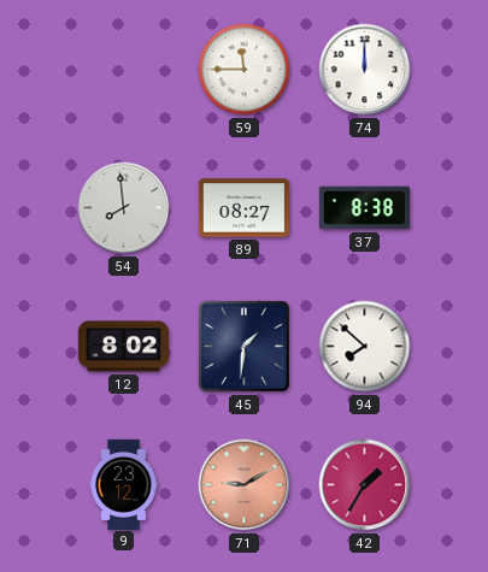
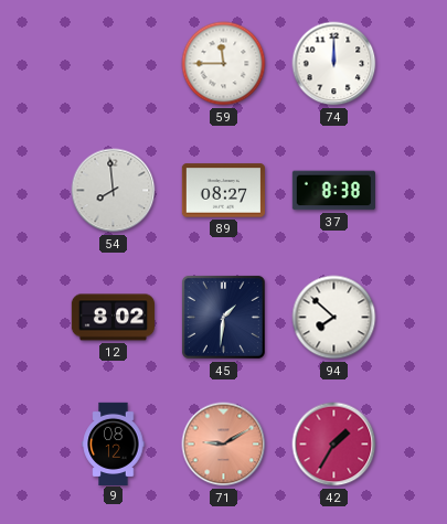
9: 23:12 -> 08:12 (114, 443)
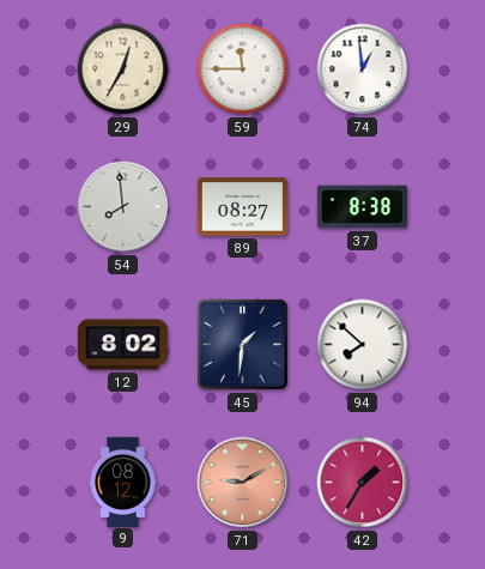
29: none -> 12:35 (123, 69)
74: 12:00 -> 12:59 (363, 69)
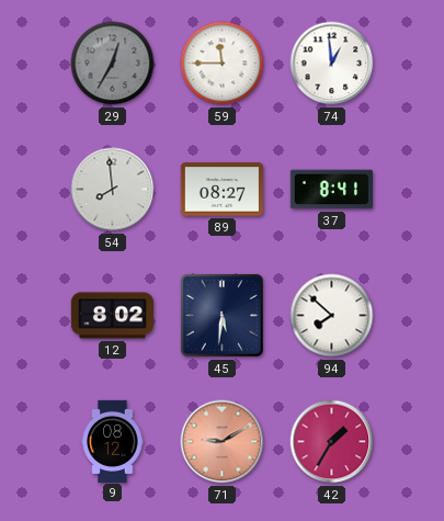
29 dial: cream -> grey (113, 64)
37: 8:38 -> 8:41 (331, 190)
45: 1:31 -> 5:31 (221, 315)
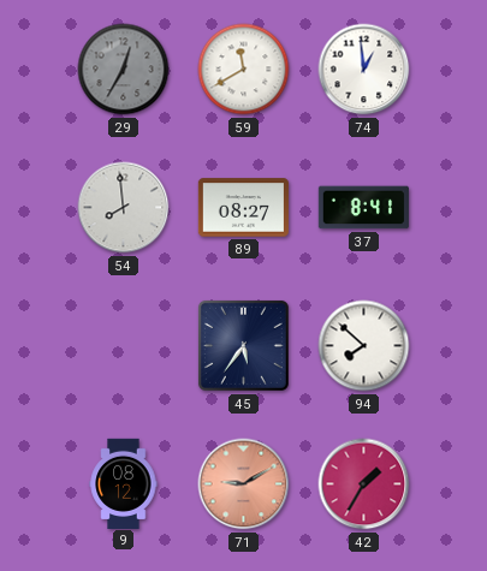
59: 11:45 -> 11:40 (244, 70)
12: 8:02 -> none (112, 316)
45: 5:31 -> 5:36 (243, 345)
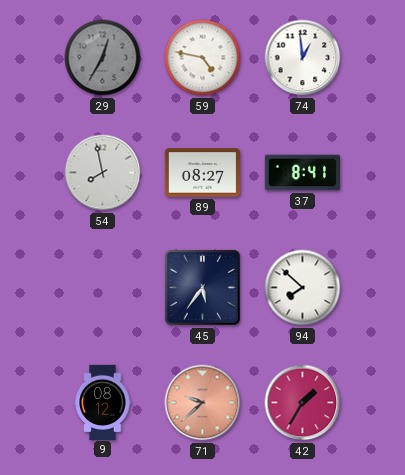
59: 11:40 -> 4:47 (203, 58)
54: 7:59 -> 7:58 (103, 173)
71: 9:10 -> 9:38 (203, 403)
